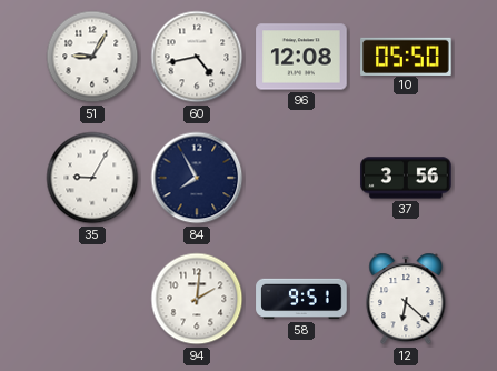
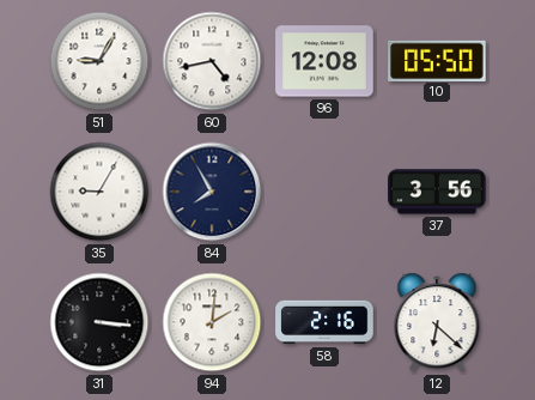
31: none -> 3:16 (99, 322)
58: 9:51 -> 2:16 (324, 322)
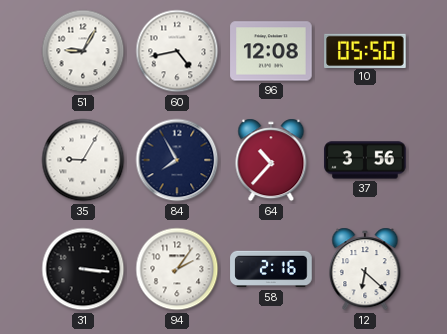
64: none -> 10:37 (271, 160)
94: 2:01 -> 2:06 (177, 269)
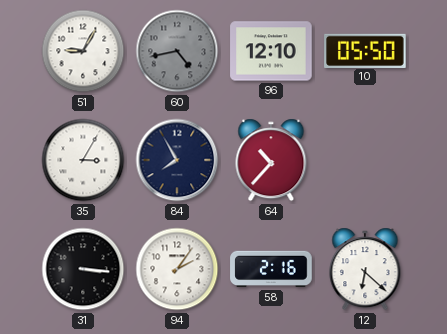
60 dial: white -> grey (177, 51)
96: 12:08 -> 12:10 (271, 51)
35: 9:05 -> 3:05 (83, 160)
37: 3:56 -> none (365, 160)
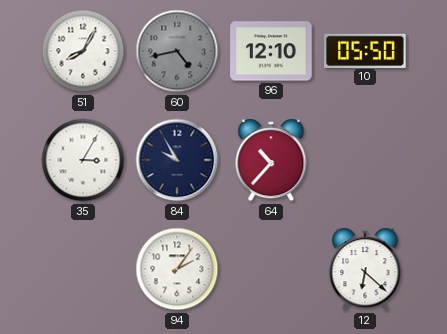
51: 9:05 -> 8:05 (83, 51)
84: 7:55 -> 9:55 (177, 160)
31: 3:16 -> none (83, 269)
58: 2:16 -> none (271, 269)
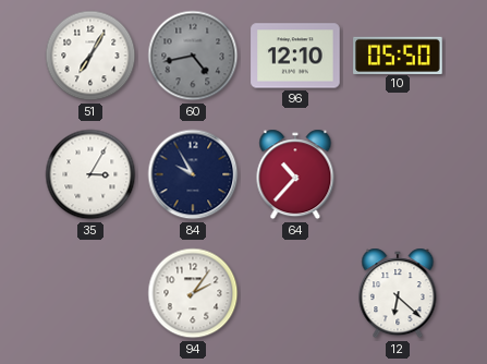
51: 8:05 -> 7:05 (90, 56)
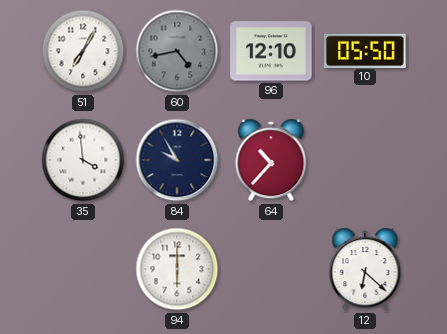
35: 3:05 -> 3:59 (83, 160)
94: 2:06 -> 6:00 (177, 269)
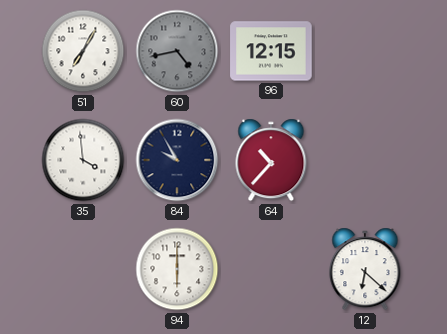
96: 12:10 -> 12:15 (271, 51)
10: 05:50 -> none (365, 50)
